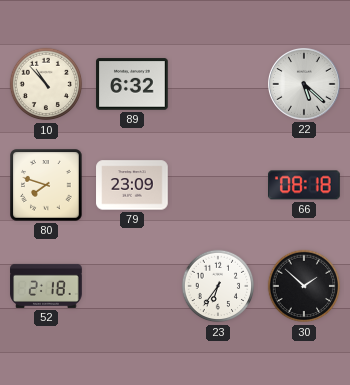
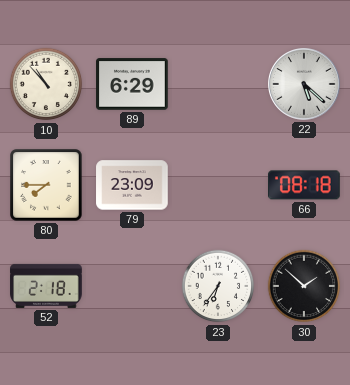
89: 6:32 -> 6:29 (132, 84)
80: 7:48 -> 7:45 (46, 185)
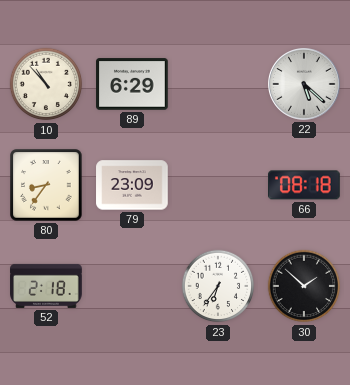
80: 7:45 -> 8:36 (46, 185)
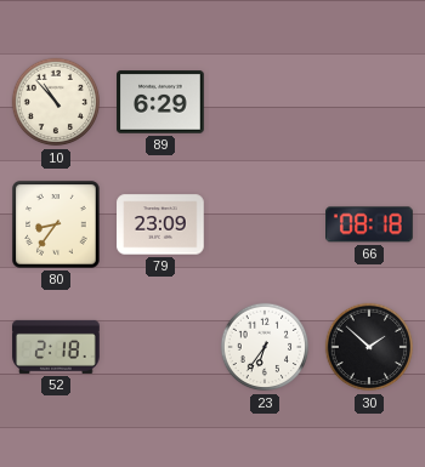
22: 5:22 -> none (305, 85)
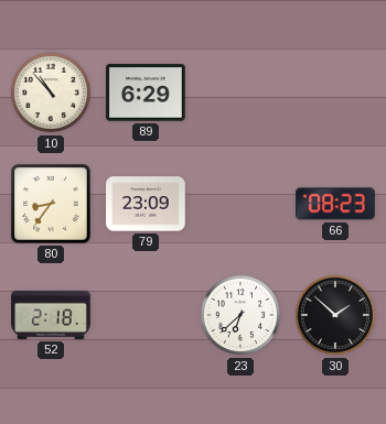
66: 08:18 -> 08:23 (336, 204)
23: 6:36 -> 6:38 (240, 315)
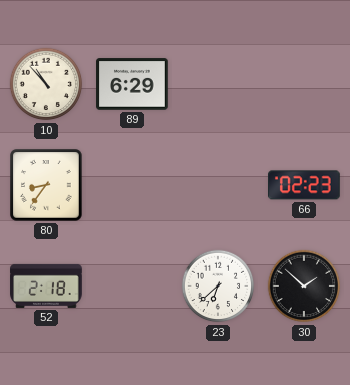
79: 23:09 -> none (146, 204)
66: 08:23 -> 02:23 (305, 185)
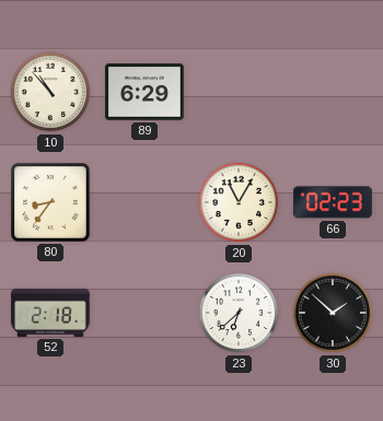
20: none -> 11:05 (239, 202)
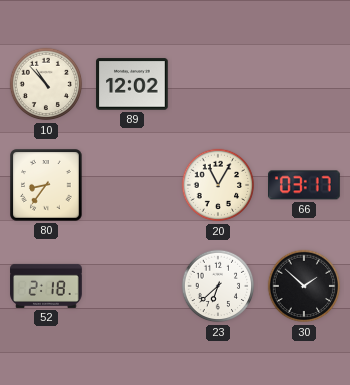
89: 6:29 -> 12:02 (132, 84)
66: 02:23 -> 03:17 (305, 185)
